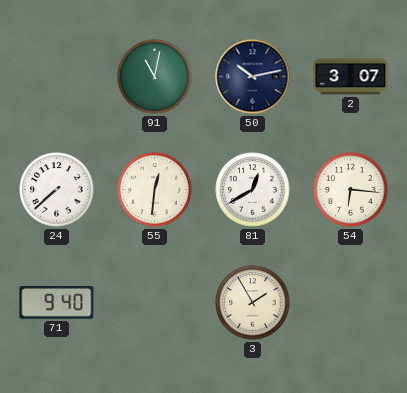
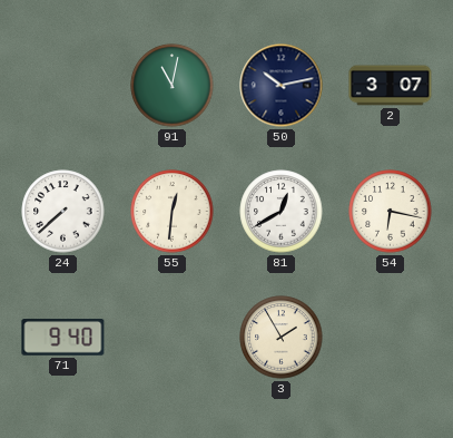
54: 6:16 -> 6:17 (391, 212)
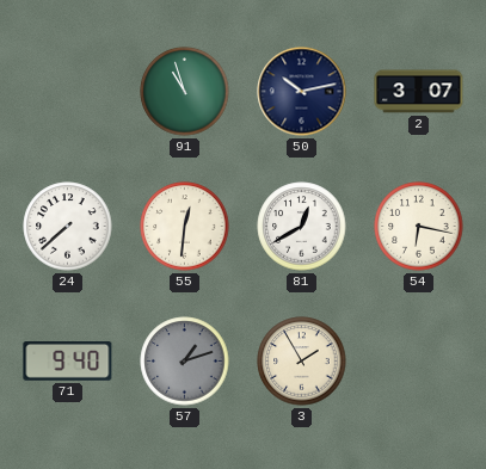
91: 11:02 -> 10:57 (185, 92)
57: none -> 1:12 (185, 362)
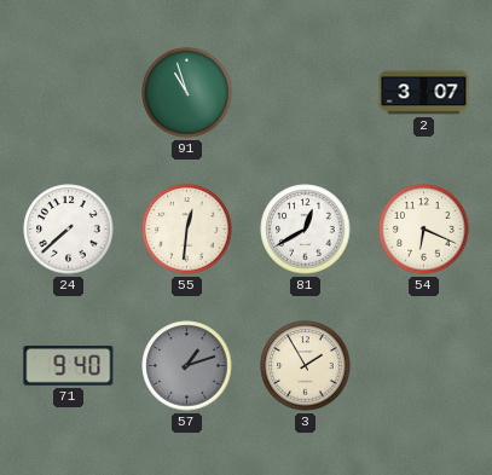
50: 10:13 -> none (302, 92)
54: 6:17 -> 6:19 (424, 230)
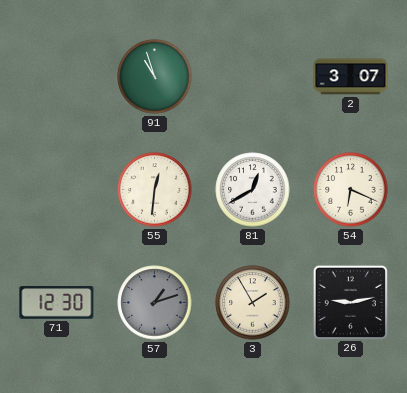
24: 7:38 -> none (69, 230)
71: 9:40 -> 12:30 (57, 303)
26: none -> 9:13 (350, 302)
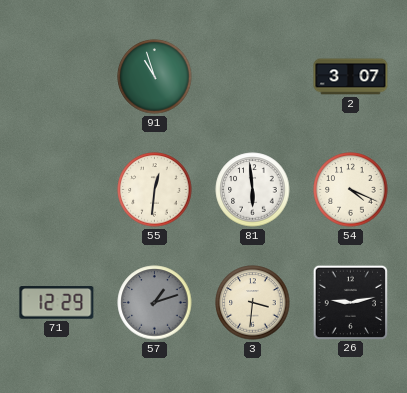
81: 12:40 -> 5:59 (253, 190)
54: 6:19 -> 4:19 (351, 190)
71: 12:30 -> 12:29 (57, 303)
3: 1:55 -> 3:31 (253, 303)
